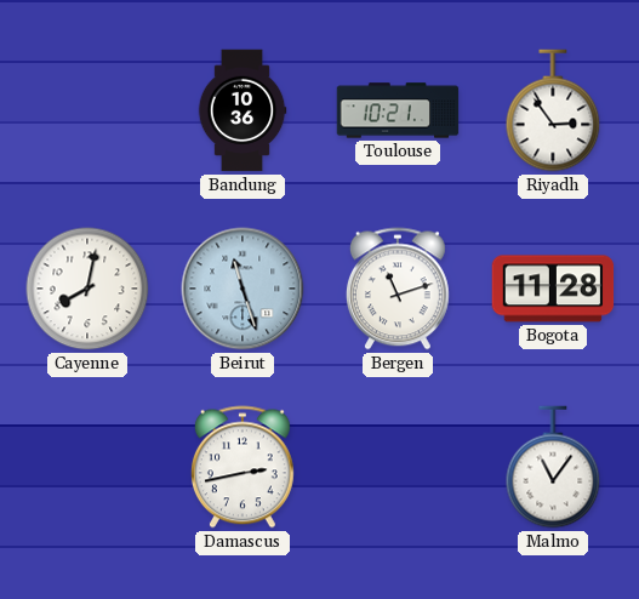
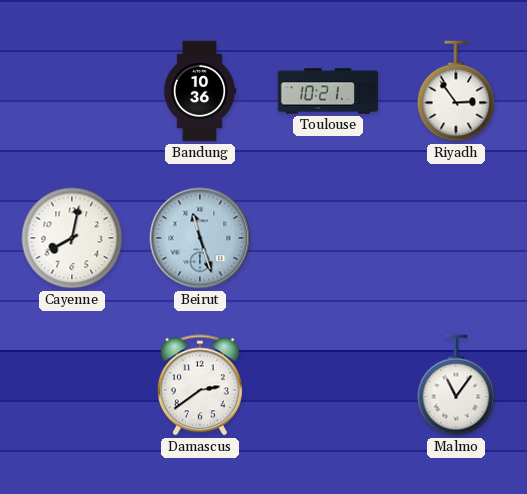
Bergen: 11:12 -> none (398, 289)
Bogota: 11:28 -> none (553, 289)
Damascus: 2:43 -> 2:39 (200, 385)
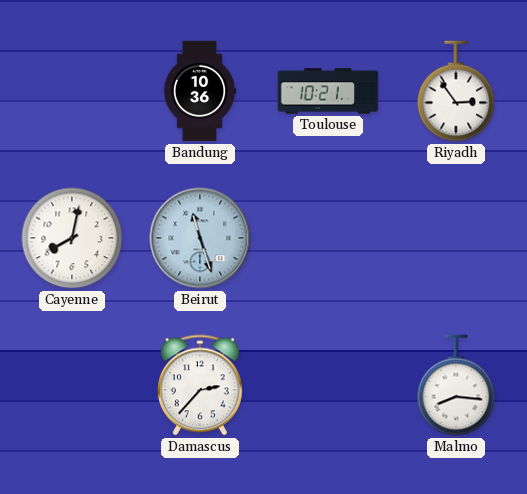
Damascus: 2:39 -> 2:37 (200, 385)
Malmo: 11:06 -> 8:16 (456, 385)
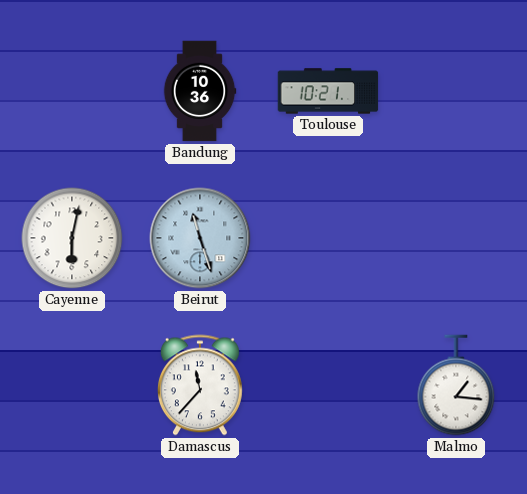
Riyadh: 2:54 -> none (456, 91)
Cayenne: 8:02 -> 6:02 (72, 238)
Damascus: 2:37 -> 11:37 (200, 385)
Malmo: 8:16 -> 1:16 (456, 385)
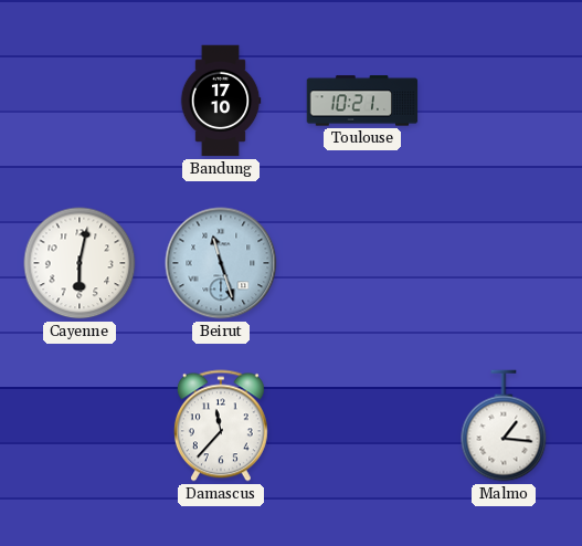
Bandung: 10:36 -> 17:10 (221, 101)
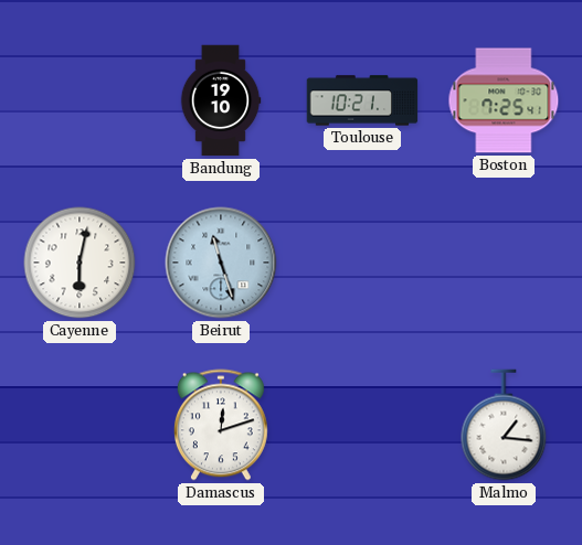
Bandung: 17:10 -> 19:10 (221, 100)
Boston: none -> 7:25 (504, 100)
Damascus: 11:37 -> 12:12 (221, 425)
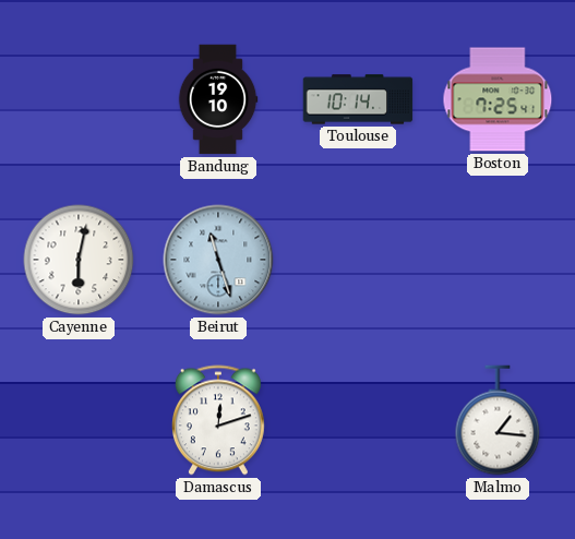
Toulouse: 10:21 -> 10:14 (358, 99)
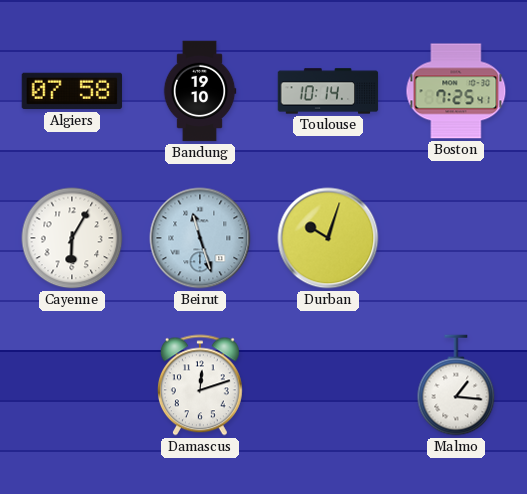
Algiers: none -> 07:58 (72, 91)
Cayenne: 6:02 -> 6:05 (72, 238)
Durban: none -> 10:03 (328, 238)
